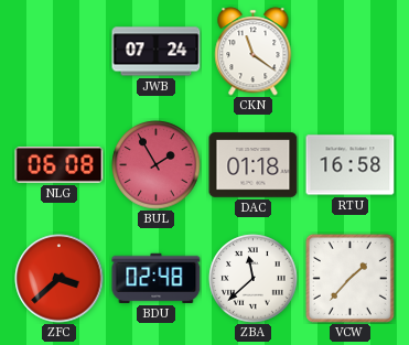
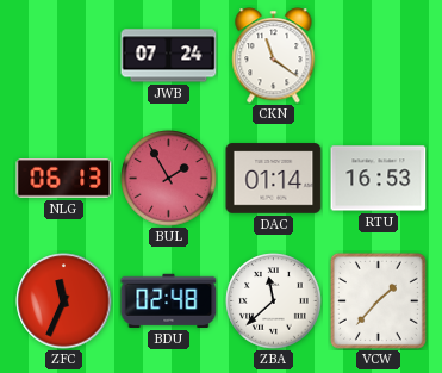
NLG: 06:08 -> 06:13 (64, 179)
DAC: 01:18 -> 01:14 (274, 179)
RTU: 16:58 -> 16:53 (379, 179)
ZFC: 3:38 -> 11:34 (64, 301)
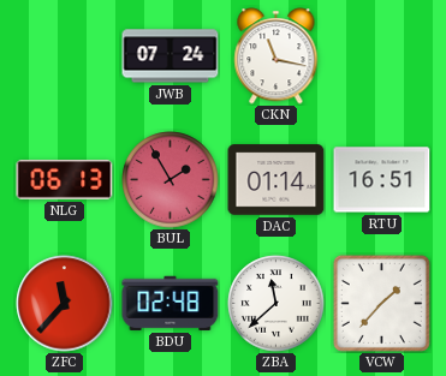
CKN: 11:21 -> 11:17 (276, 56)
RTU: 16:53 -> 16:51 (382, 180)
ZFC: 11:34 -> 11:37 (65, 304)
